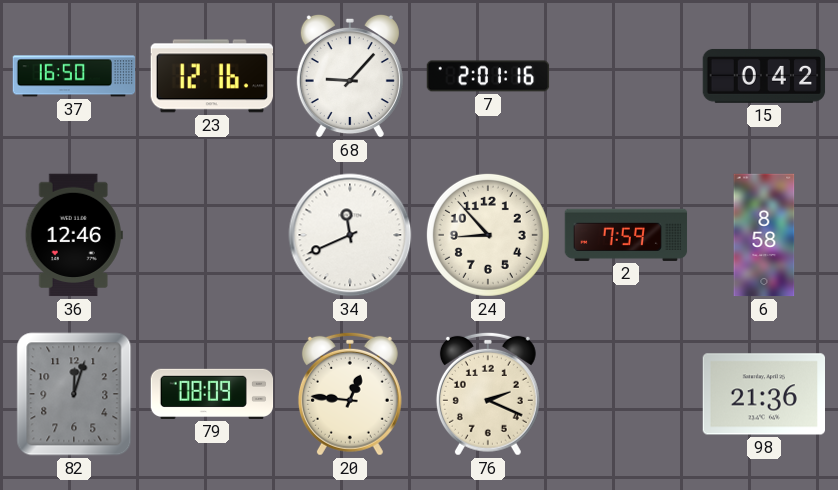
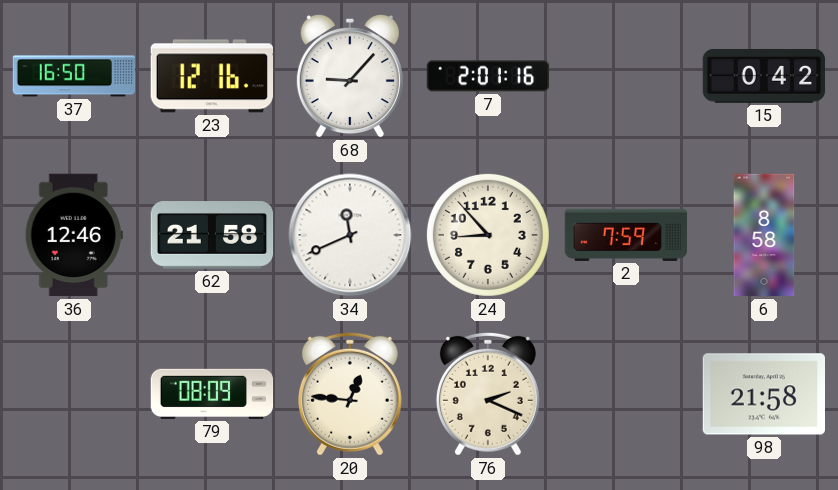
62: none -> 21:58 (212, 235)
82: 12:03 -> none (74, 394)
98: 21:36 -> 21:58 (763, 394)
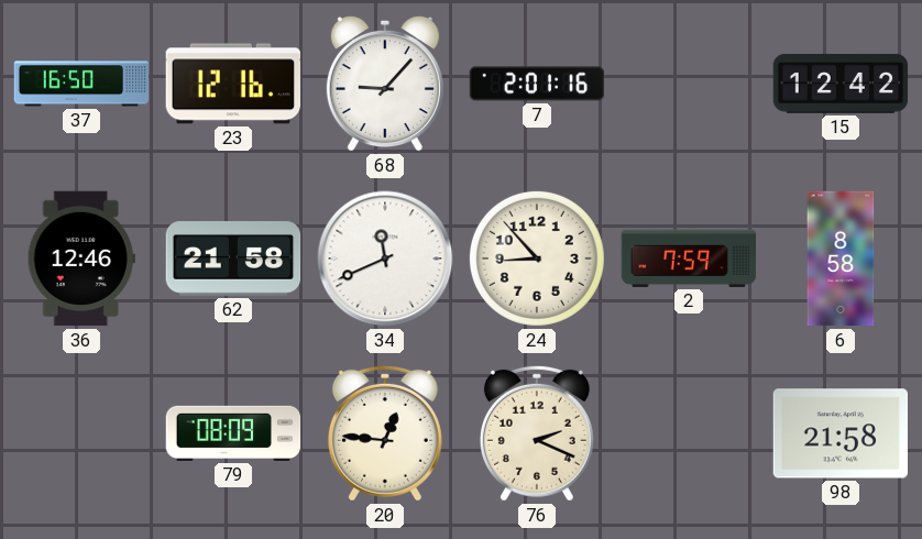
15: 0:42 -> 12:42 (841, 84)
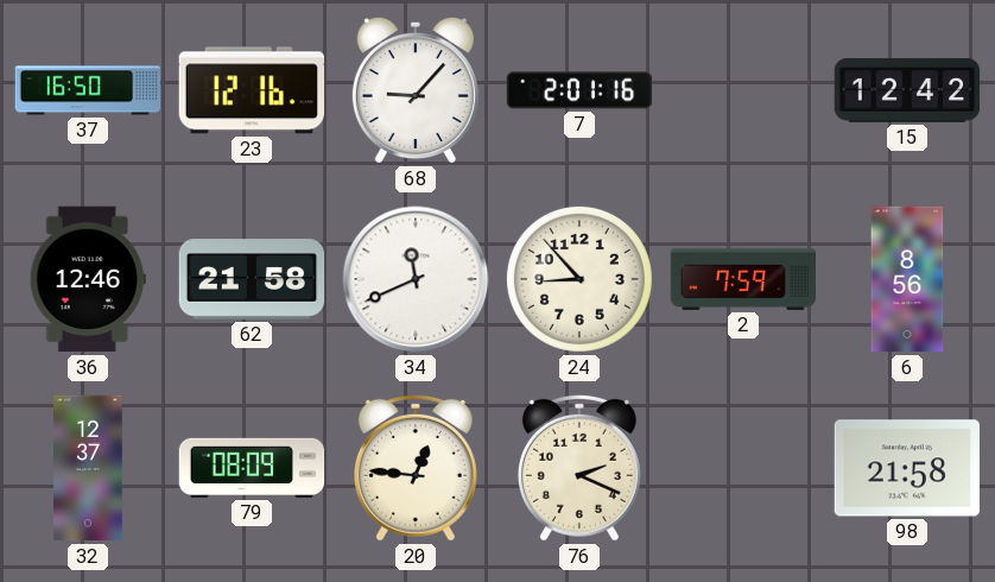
6: 8:58 -> 8:56 (907, 279)
32: none -> 12:37 (88, 468)
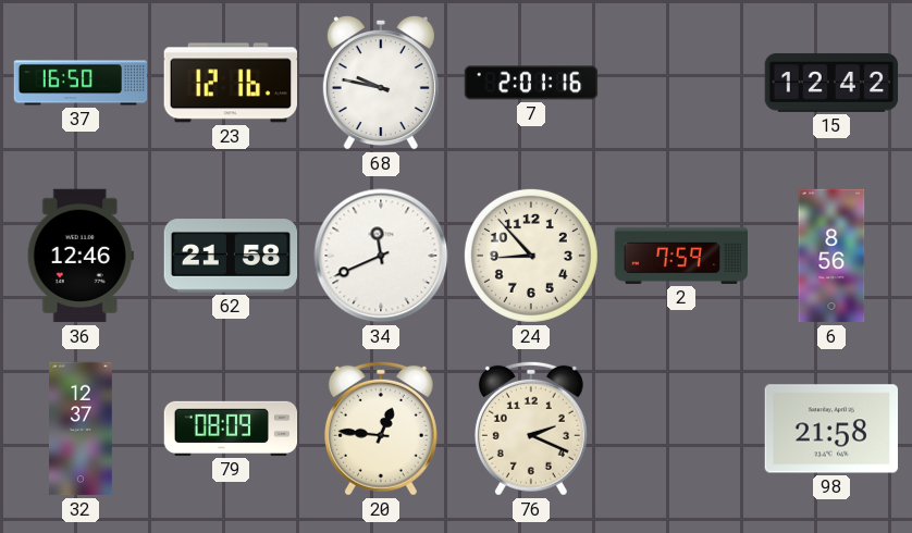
68: 9:07 -> 9:47 (381, 83)
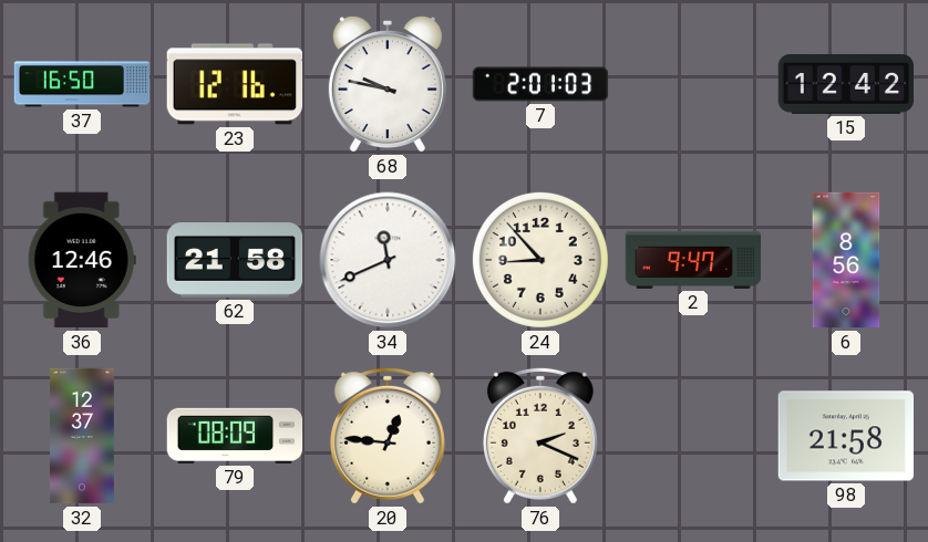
7: 2:01:16 -> 2:01:03 (540, 84)
2: 7:59 -> 9:47 (693, 260)
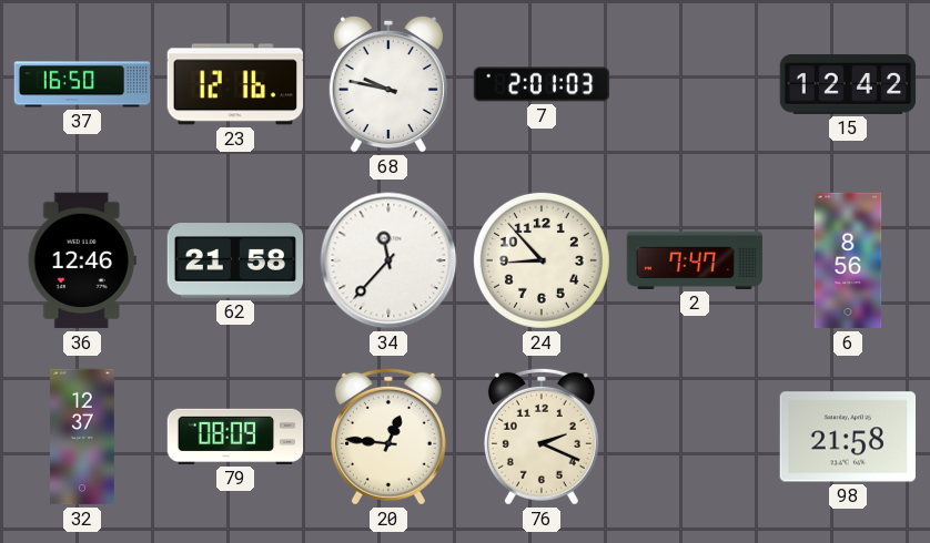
34: 11:41 -> 11:37 (388, 260)
2: 9:47 -> 7:47 (695, 260)
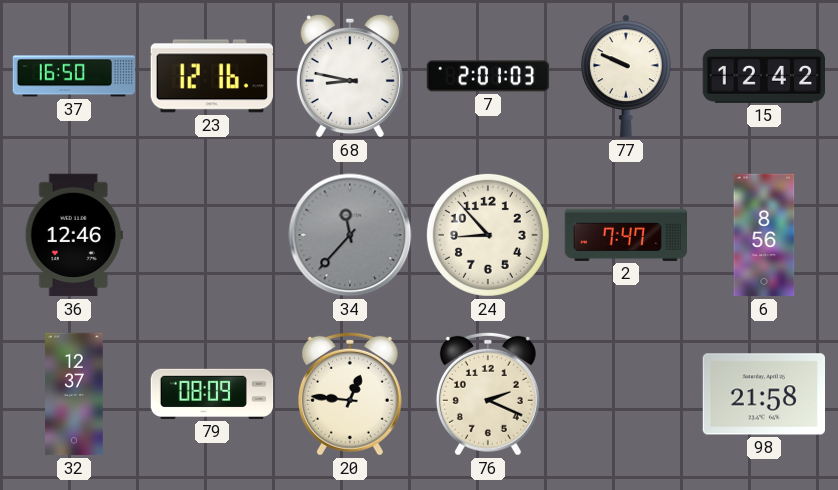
68: 9:47 -> 8:47 (350, 76)
77: none -> 9:49 (626, 76)
62: 21:58 -> none (235, 260)
34 dial: white -> grey (350, 235)
